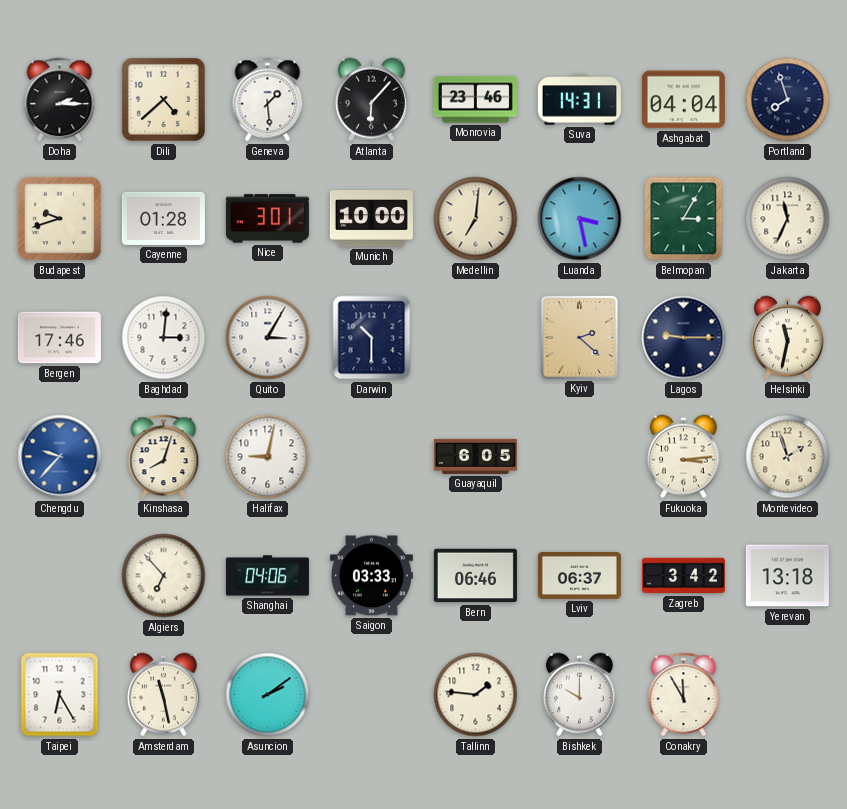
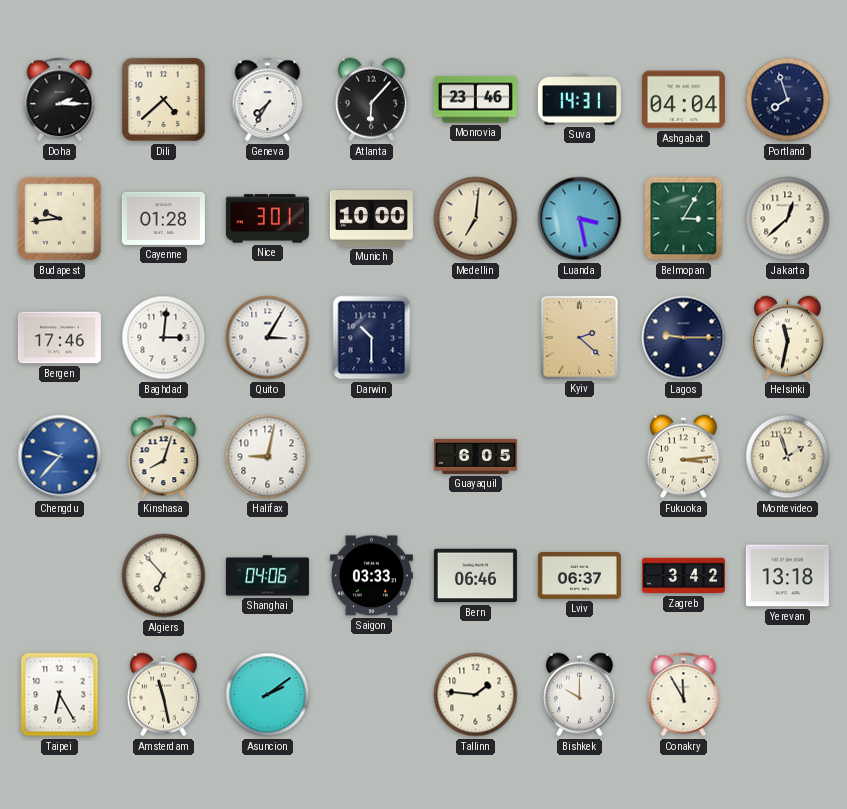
Geneva: 1:29 -> 7:35 (268, 100)
Budapest: 9:42 -> 9:44 (59, 218)
Jakarta: 11:34 -> 12:38 (788, 219)
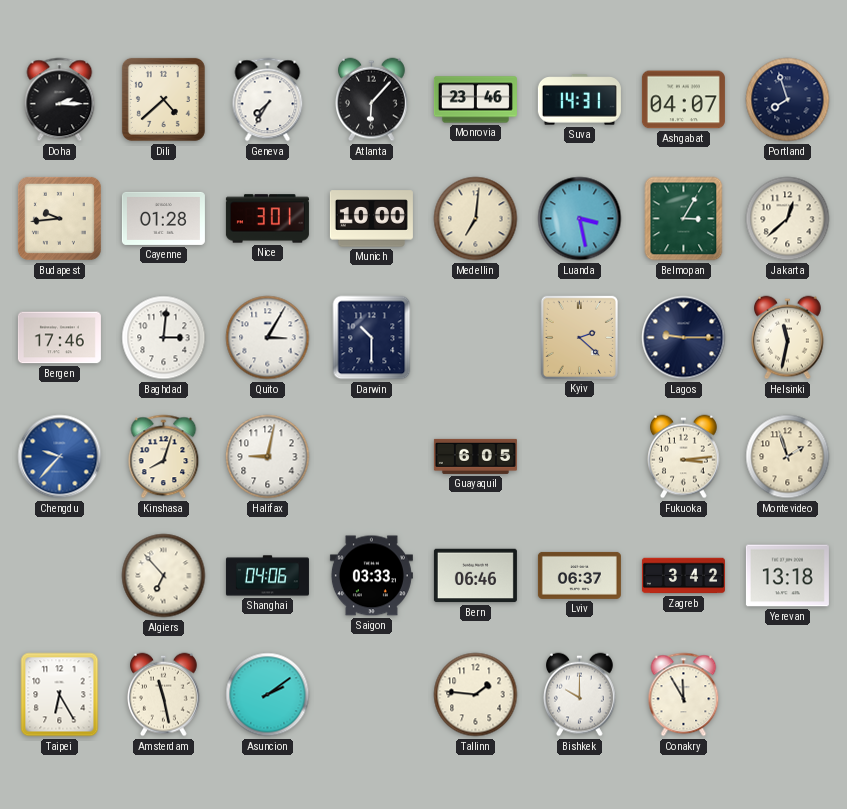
Ashgabat: 04:04 -> 04:07 (683, 100)
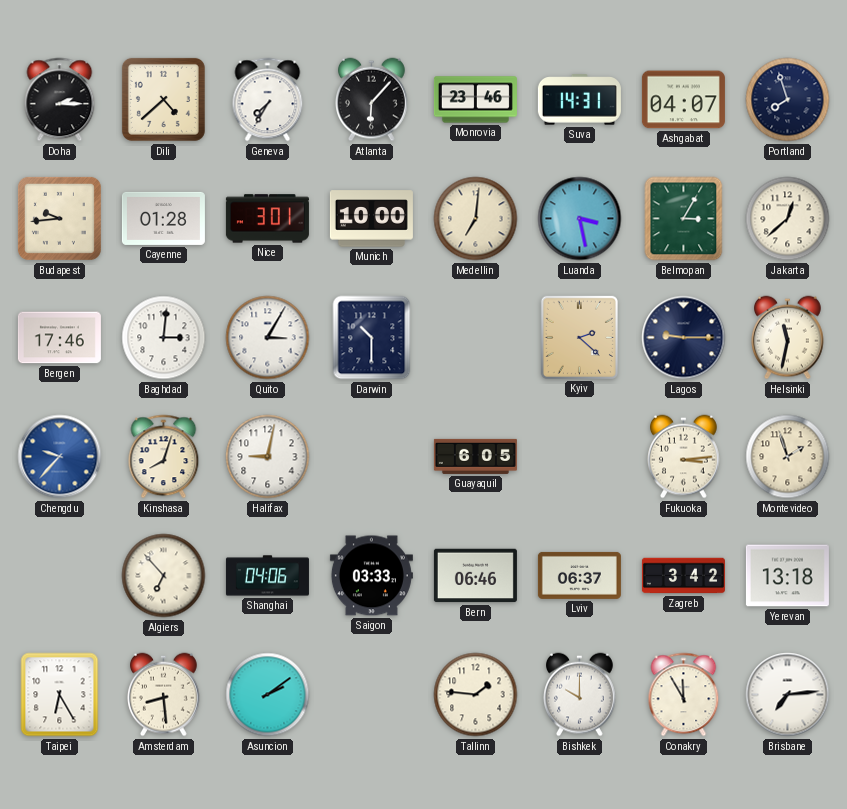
Amsterdam: 11:28 -> 8:29 (164, 695)
Brisbane: none -> 7:14 (788, 695)
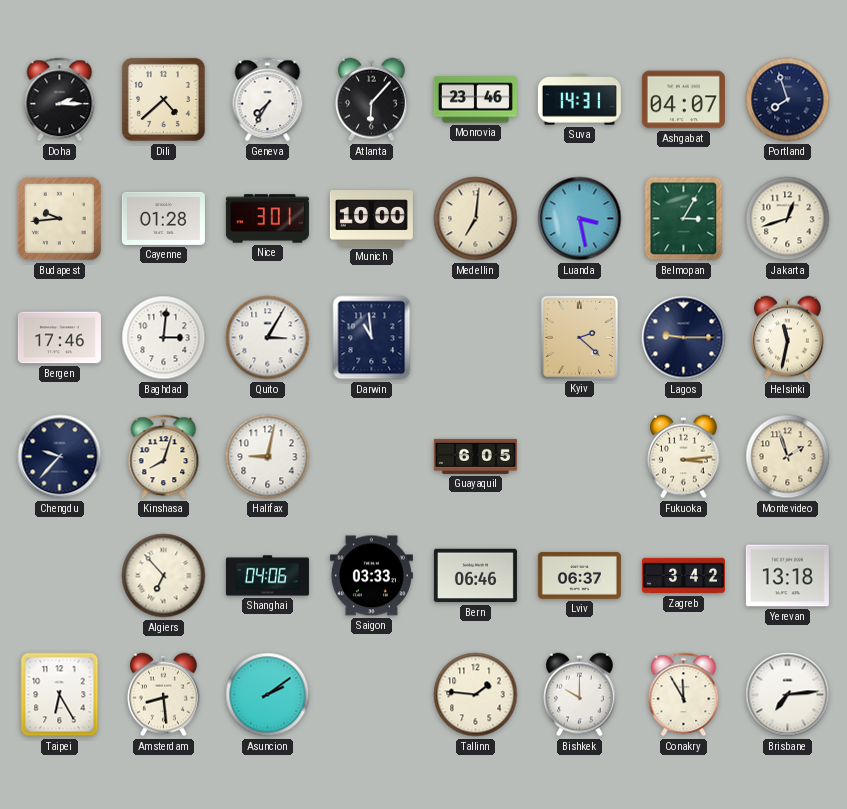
Jakarta: 12:38 -> 12:42 (788, 219)
Darwin: 10:30 -> 10:59 (372, 338)
Chengdu dial: blue -> navy (60, 457)
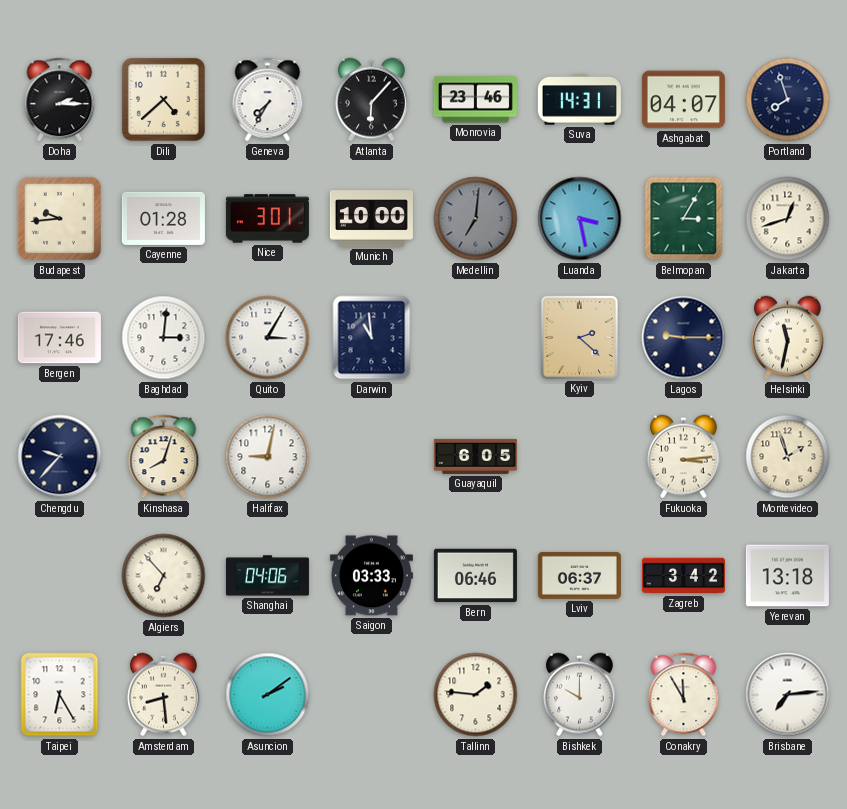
Medellin dial: cream -> grey (476, 219)
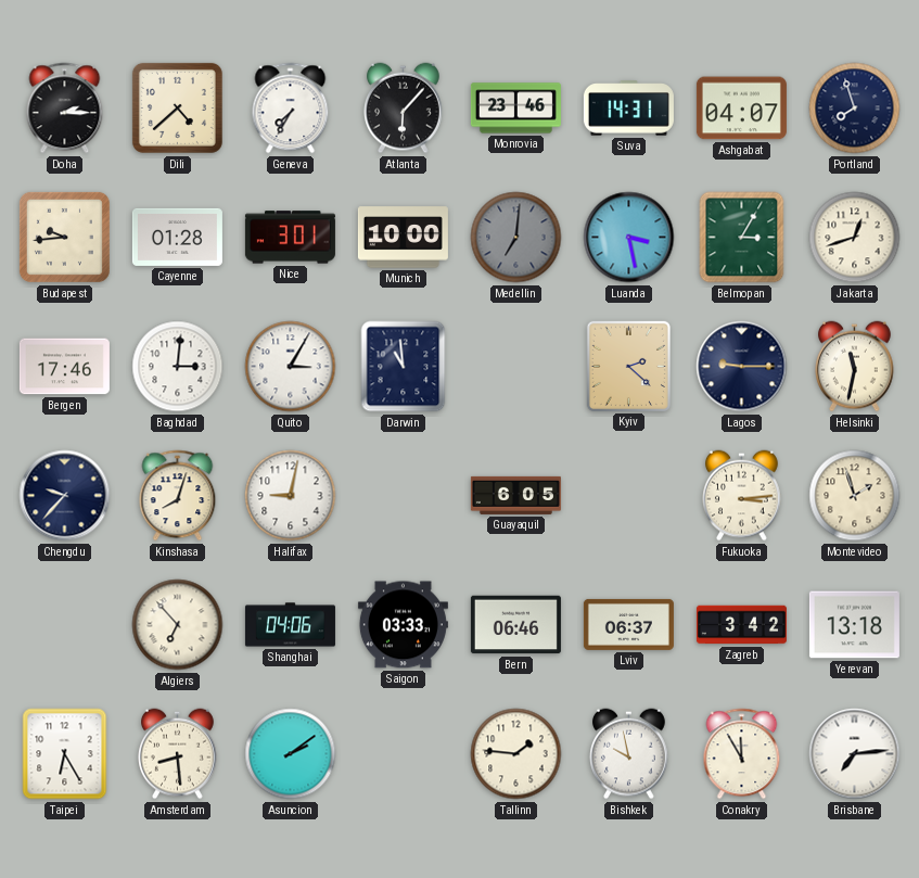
Bishkek: 10:00 -> 9:58 (629, 754)
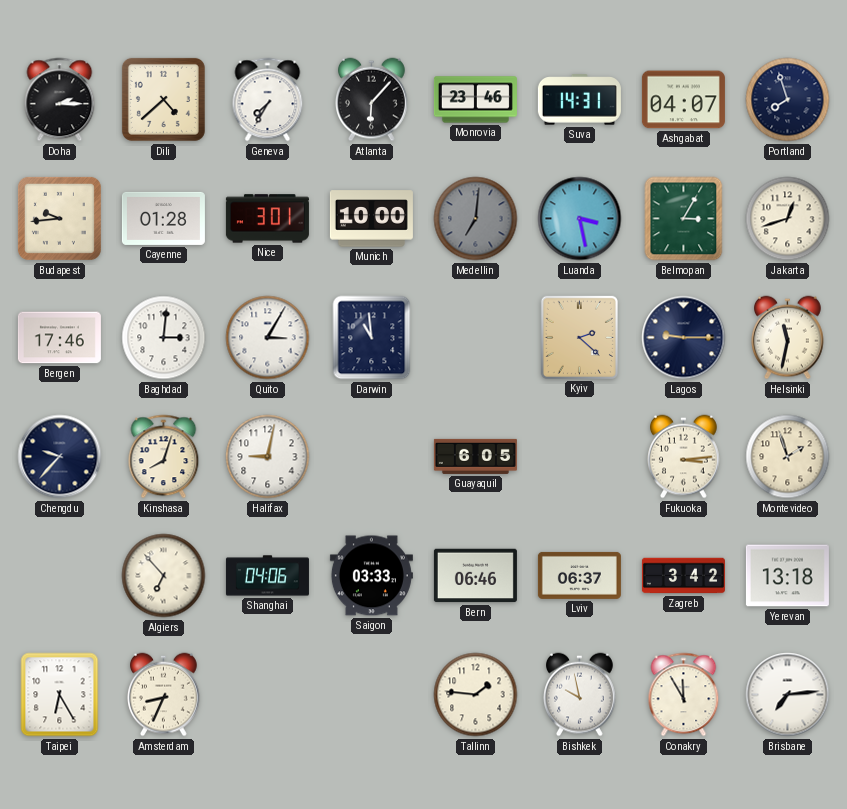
Amsterdam: 8:29 -> 8:34 (164, 695)
Asuncion: 2:09 -> none (291, 754)
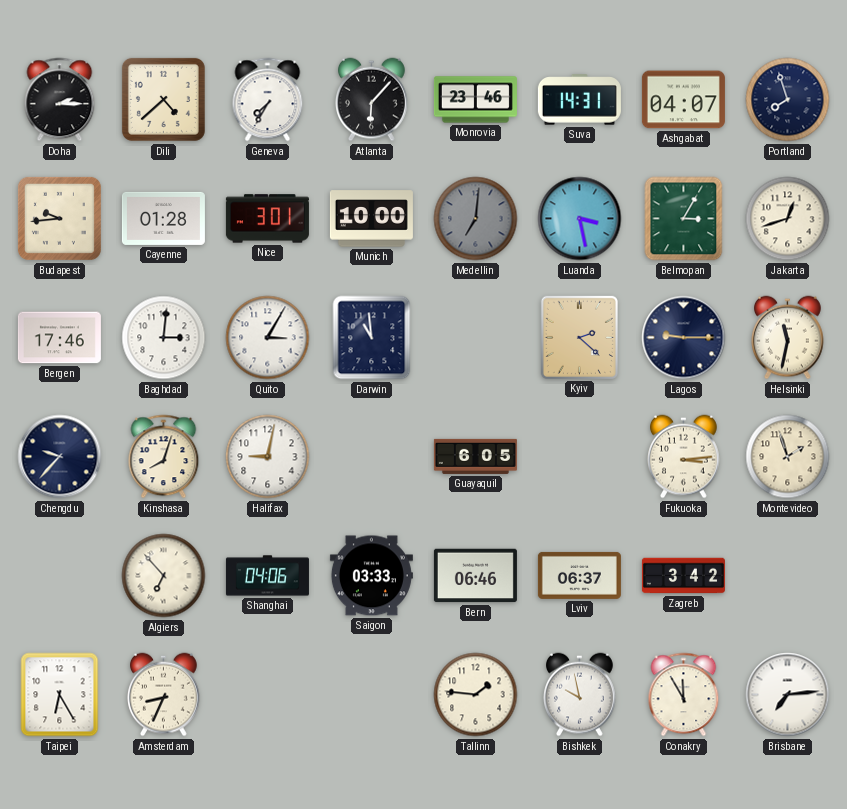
Yerevan: 13:18 -> none (787, 576)
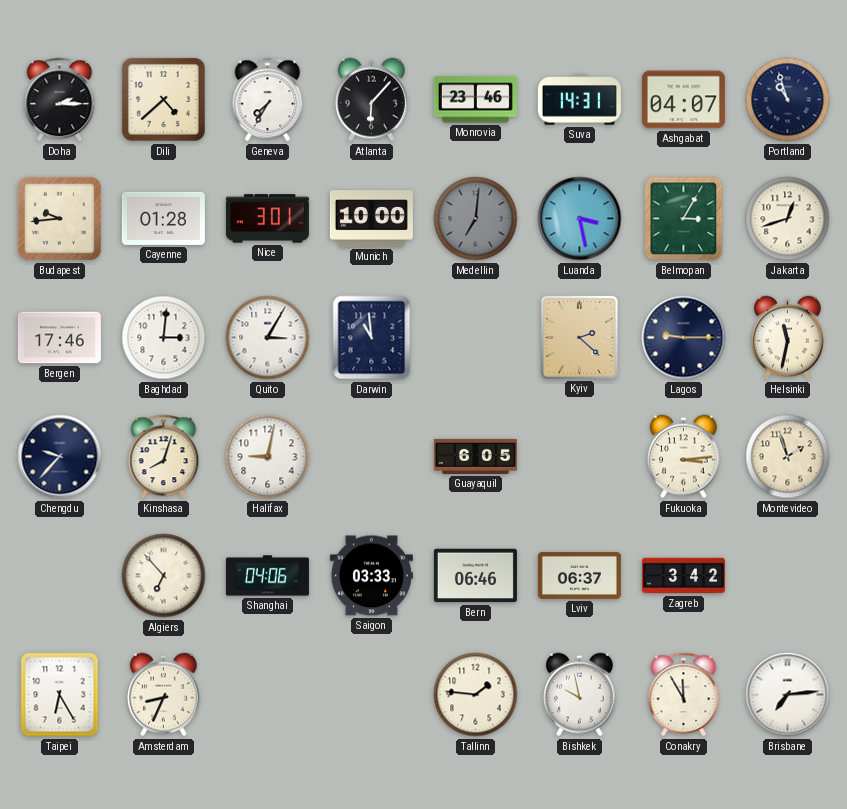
Portland: 7:57 -> 10:57 (788, 100)
